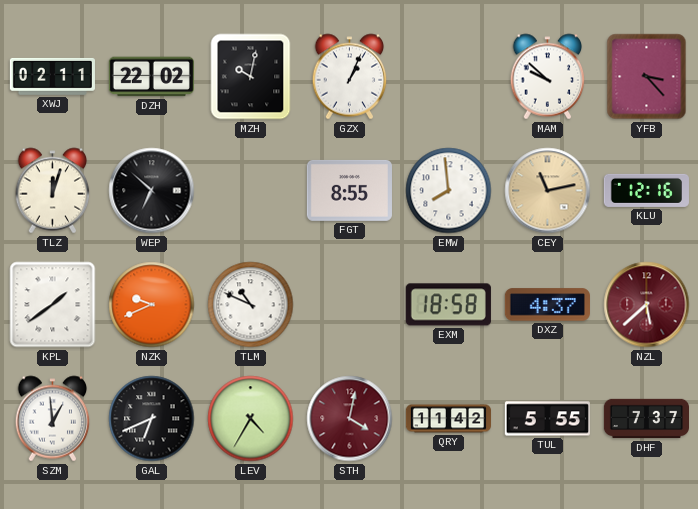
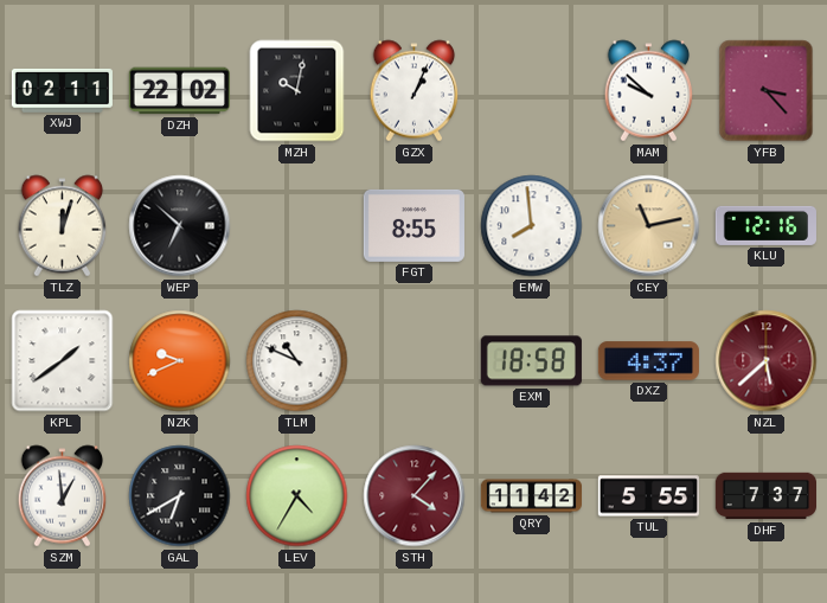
GAL: 6:41 -> 6:40 (180, 496)
STH: 4:02 -> 4:07 (415, 496)
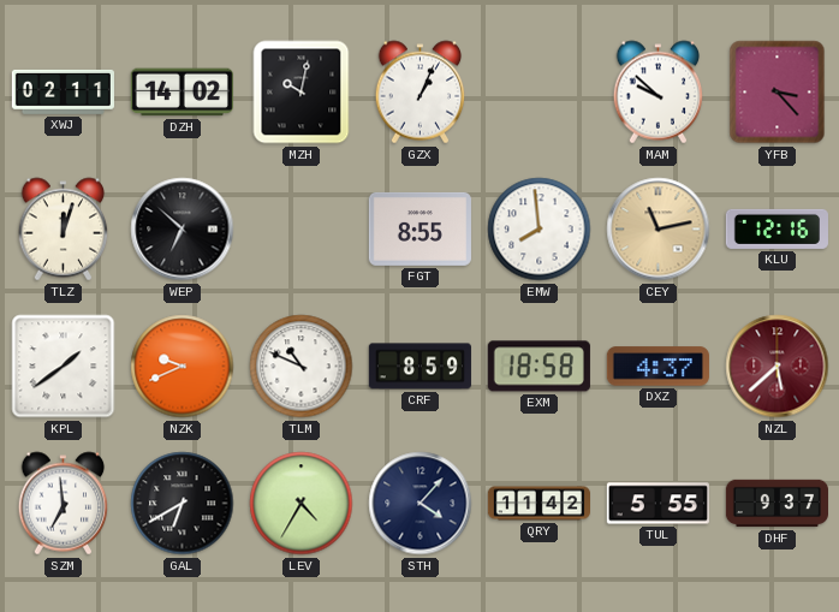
DZH: 22:02 -> 14:02 (182, 93)
CRF: none -> 8:59 (419, 367)
SZM: 12:59 -> 6:59 (64, 504)
STH dial: burgundy -> navy (421, 504)
DHF: 7:37 -> 9:37 (776, 504)
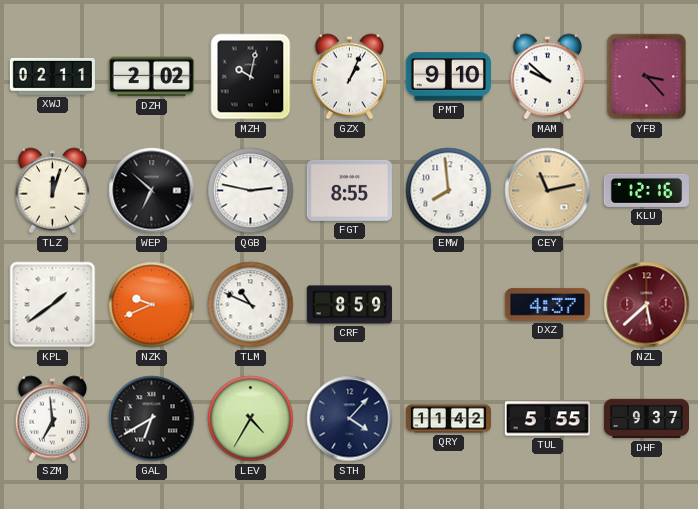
DZH: 14:02 -> 2:02 (151, 77)
PMT: none -> 9:10 (448, 77)
QGB: none -> 2:47 (251, 191)
EXM: 18:58 -> none (538, 367)
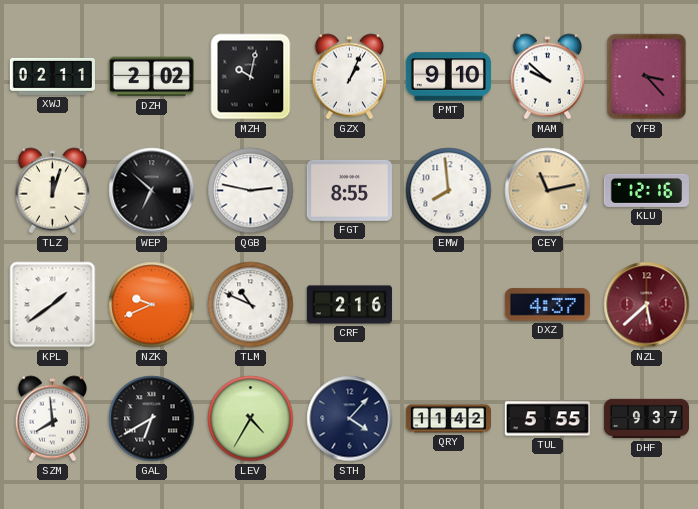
CRF: 8:59 -> 2:16 (349, 305)
SZM: 6:59 -> 7:59 (53, 419)
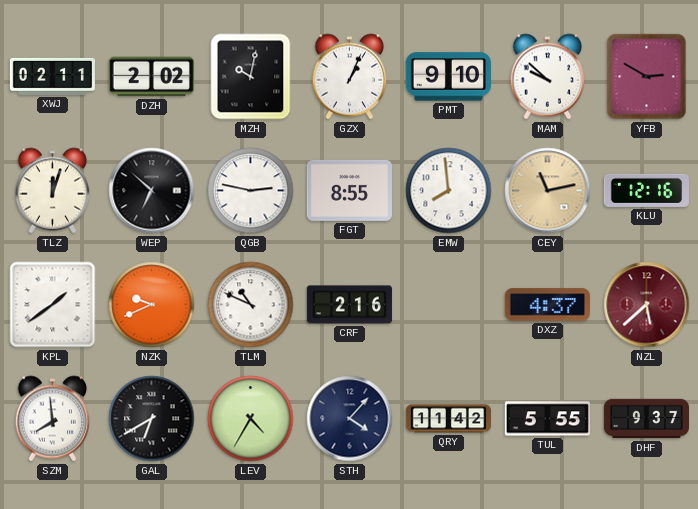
YFB: 3:23 -> 2:50 (647, 77)
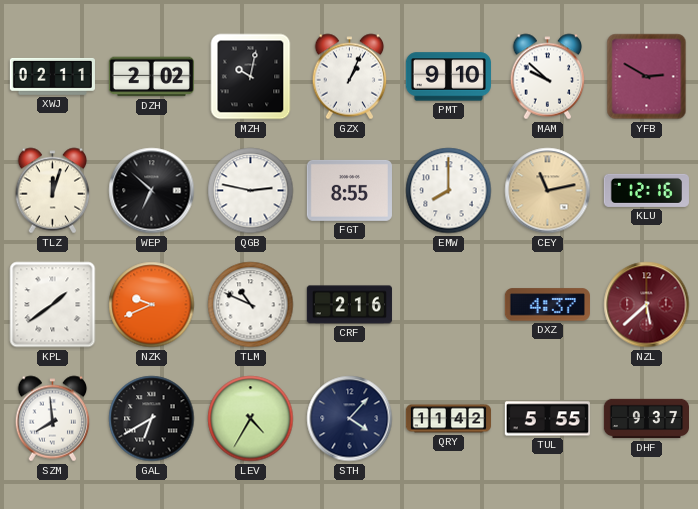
EMW: 7:59 -> 8:00 (449, 191)
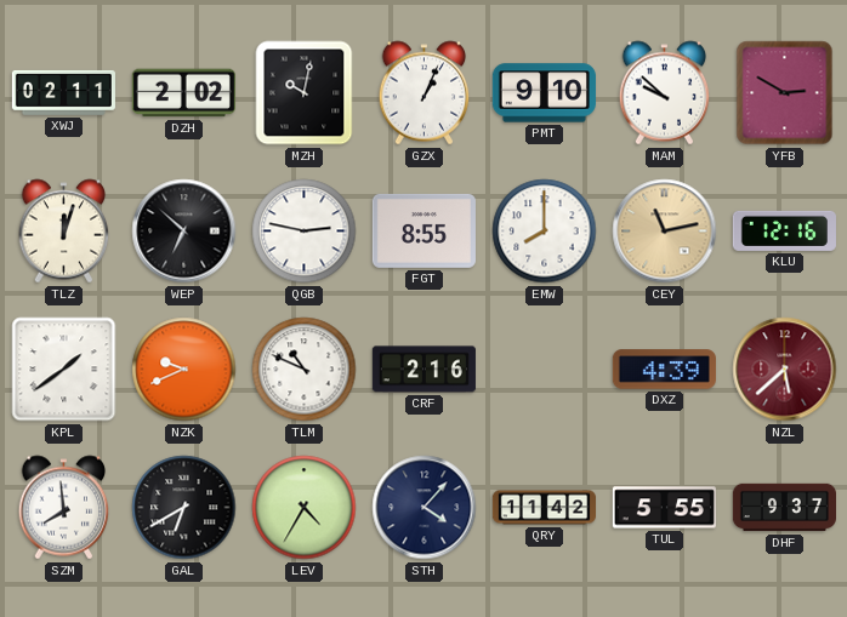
DXZ: 4:37 -> 4:39 (664, 370)
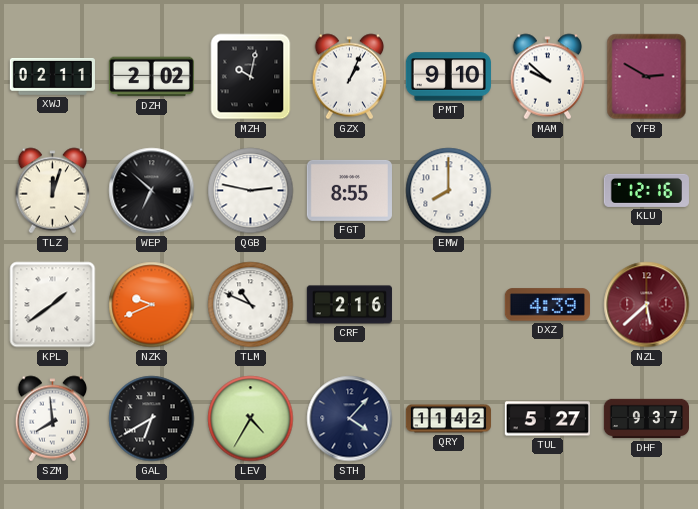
CEY: 11:13 -> none (665, 232)
TUL: 5:55 -> 5:27 (547, 419)
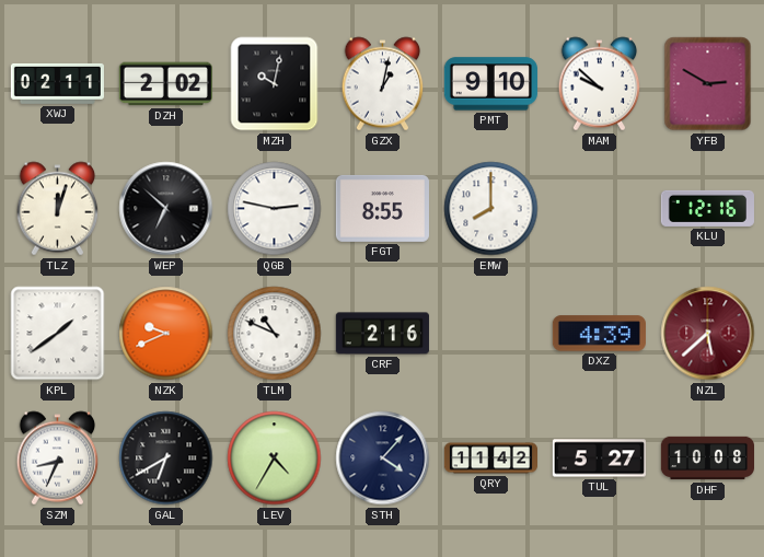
GZX: 1:04 -> 1:02 (383, 84)
SZM: 7:59 -> 8:34 (58, 459)
DHF: 9:37 -> 10:08 (707, 459)
